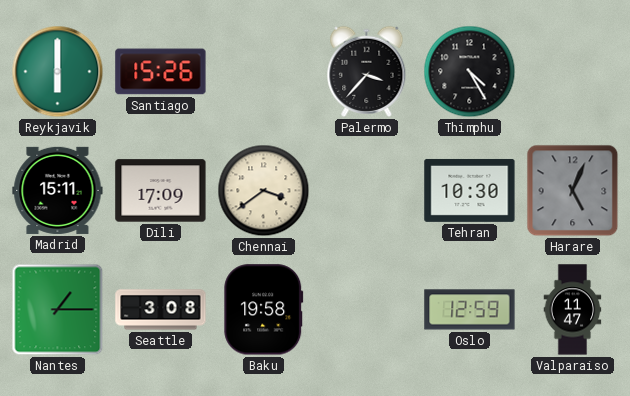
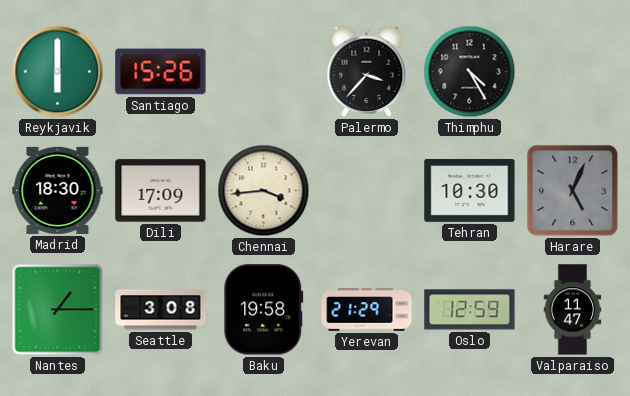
Madrid: 15:11 -> 18:30 (58, 190)
Chennai: 3:39 -> 3:44 (264, 191)
Yerevan: none -> 21:29 (367, 310)
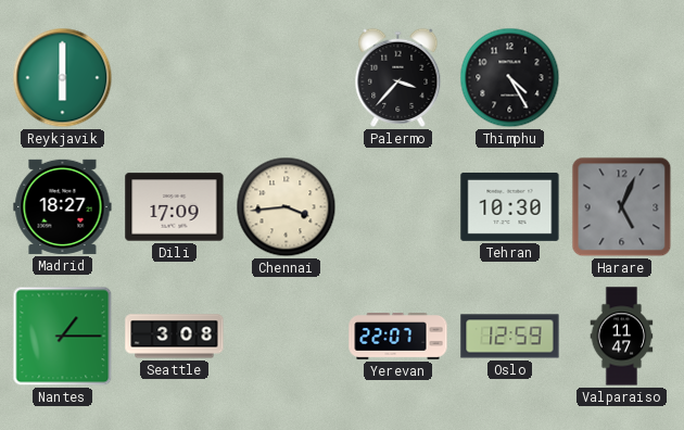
Santiago: 15:26 -> none (161, 72)
Madrid: 18:30 -> 18:27 (63, 206)
Baku: 19:58 -> none (264, 310)
Yerevan: 21:29 -> 22:07 (398, 337)
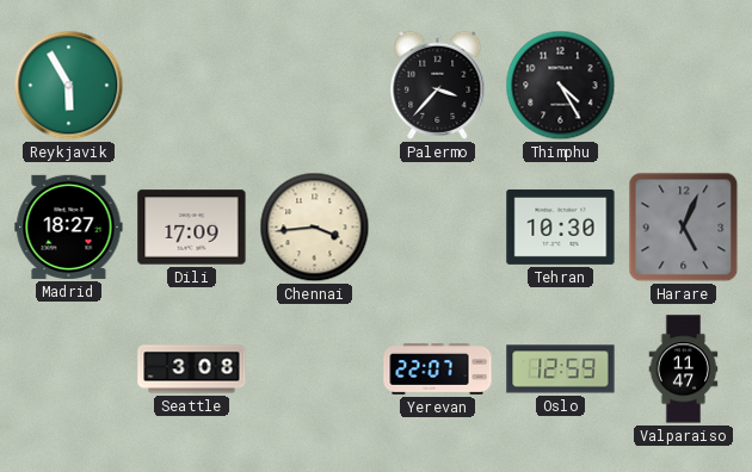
Reykjavik: 6:00 -> 5:55 (69, 86)
Nantes: 1:15 -> none (63, 337)
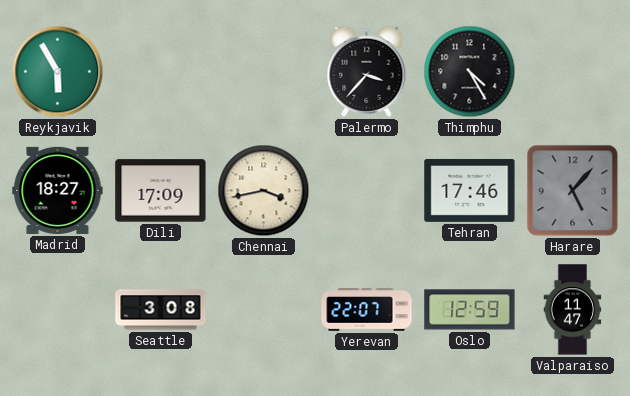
Chennai: 3:44 -> 3:43 (264, 191)
Tehran: 10:30 -> 17:46 (470, 190)
Harare: 5:04 -> 5:07 (573, 191)
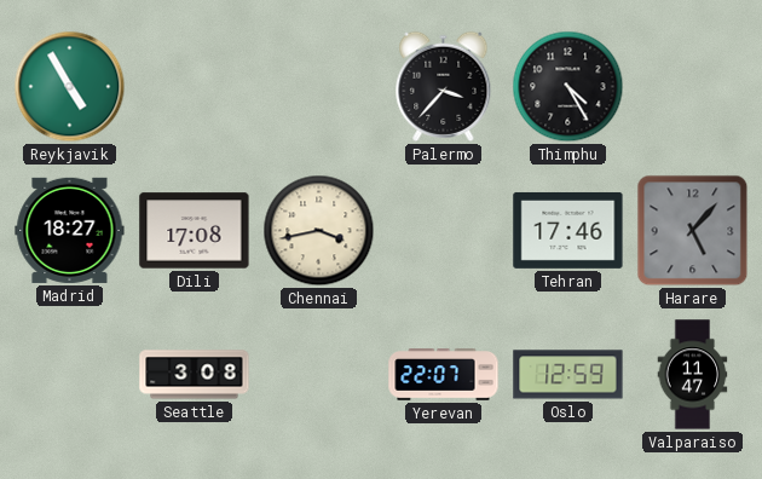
Reykjavik: 5:55 -> 4:55 (70, 87)
Dili: 17:09 -> 17:08 (195, 231)
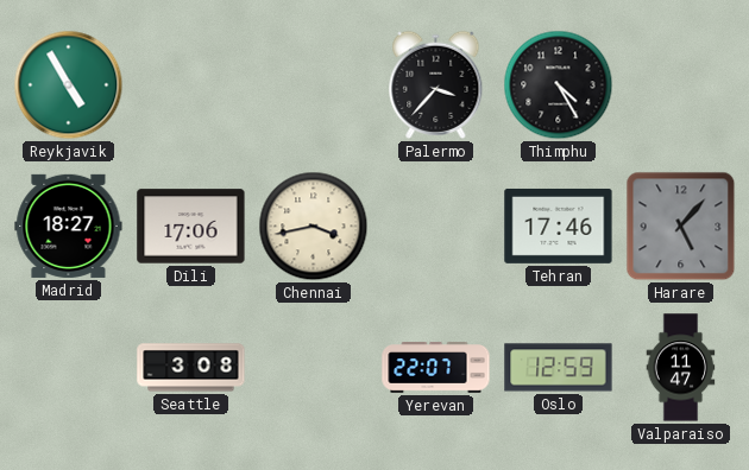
Dili: 17:08 -> 17:06 (191, 227)
